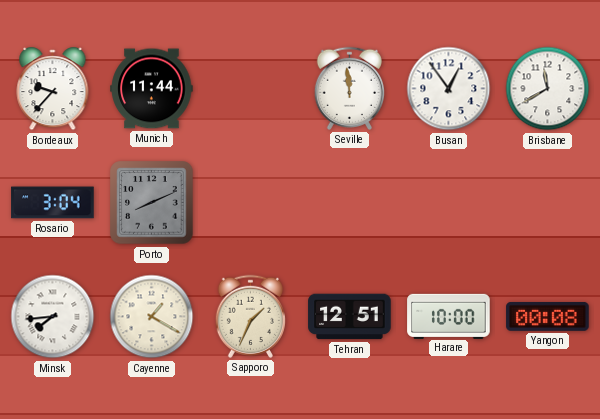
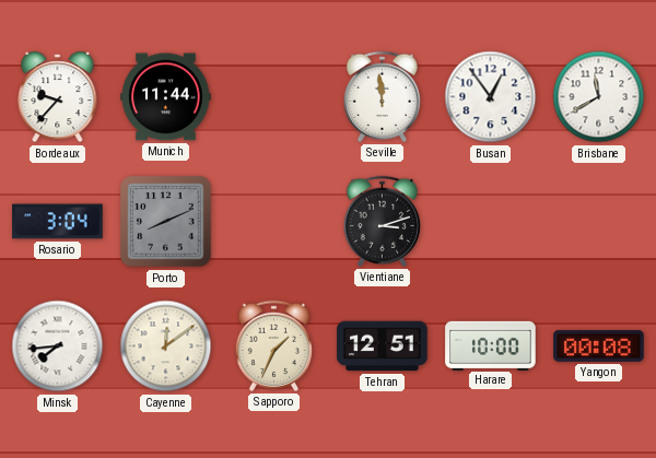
Vientiane: none -> 3:12 (382, 221)
Cayenne: 1:20 -> 12:09 (166, 347)
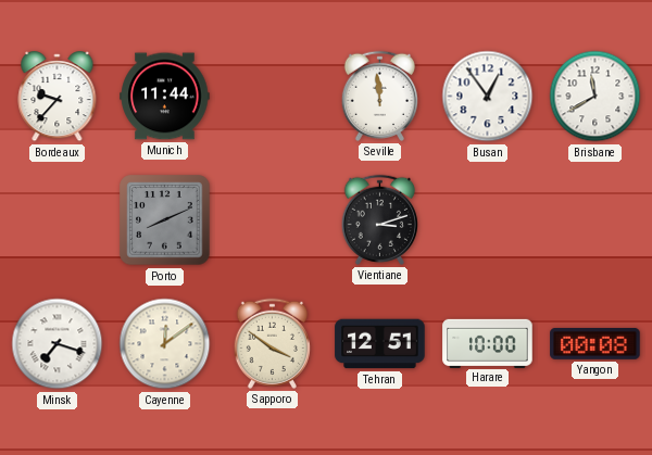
Rosario: 3:04 -> none (58, 222)
Minsk: 7:44 -> 7:18 (58, 344)
Sapporo: 1:34 -> 3:51 (272, 343)
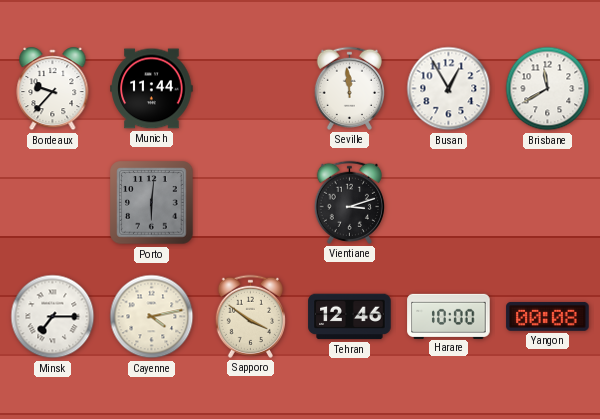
Busan: 12:54 -> 12:55 (449, 89)
Porto: 8:11 -> 6:01 (152, 203)
Minsk: 7:18 -> 7:15 (53, 317)
Cayenne: 12:09 -> 4:13 (152, 317)
Tehran: 12:51 -> 12:46 (350, 317)
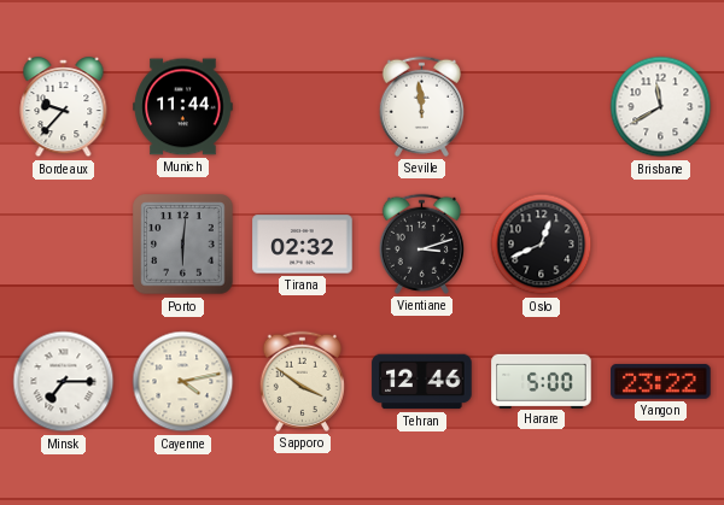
Busan: 12:55 -> none (449, 89)
Tirana: none -> 02:32 (303, 245)
Oslo: none -> 12:41 (542, 245)
Harare: 10:00 -> 5:00 (542, 381)
Yangon: 00:08 -> 23:22 (661, 381)
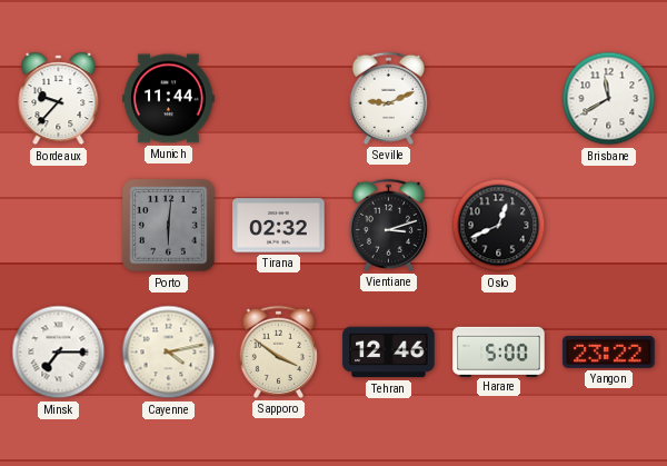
Seville: 11:59 -> 9:11 (388, 98)
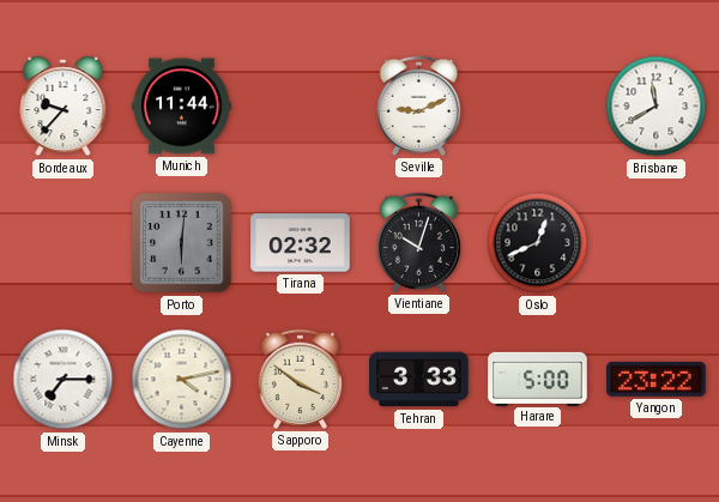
Vientiane: 3:12 -> 10:03 (418, 242)
Tehran: 12:46 -> 3:33 (419, 380)
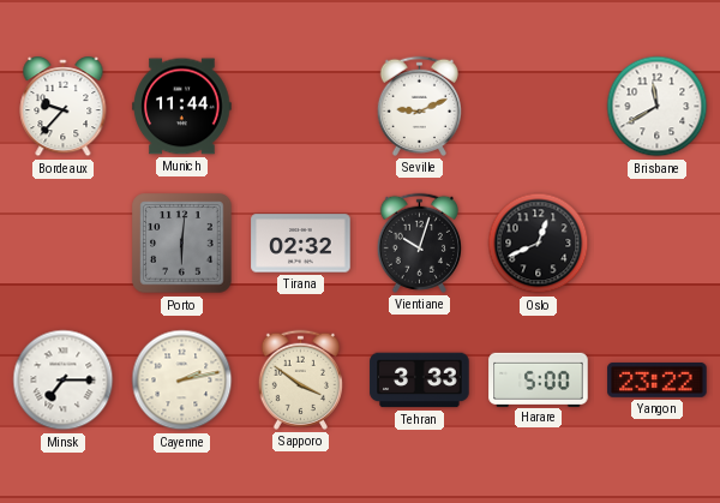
Cayenne: 4:13 -> 2:13 (182, 381)
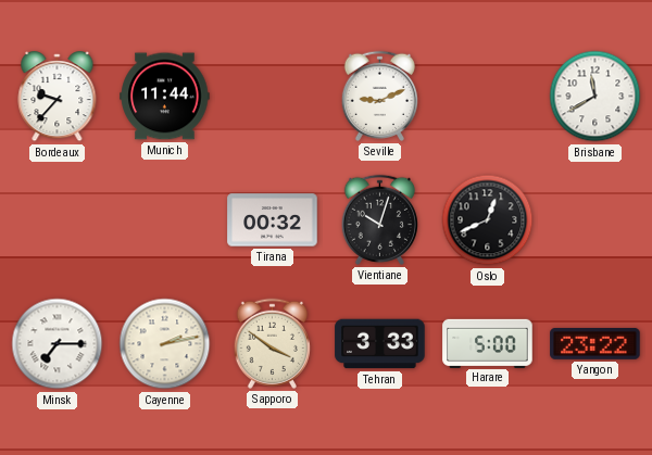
Porto: 6:01 -> none (182, 244)
Tirana: 02:32 -> 00:32 (273, 220)
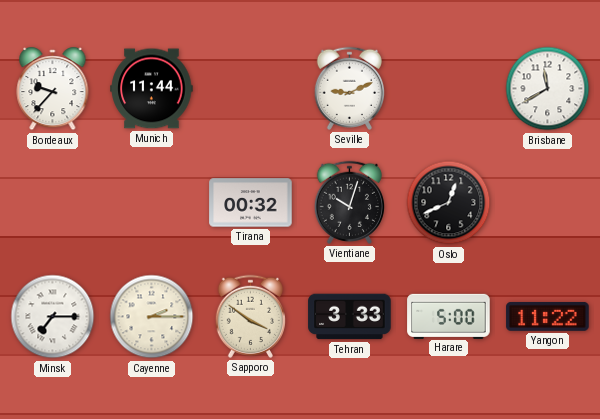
Cayenne: 2:13 -> 2:15 (152, 317)
Yangon: 23:22 -> 11:22 (548, 316)
